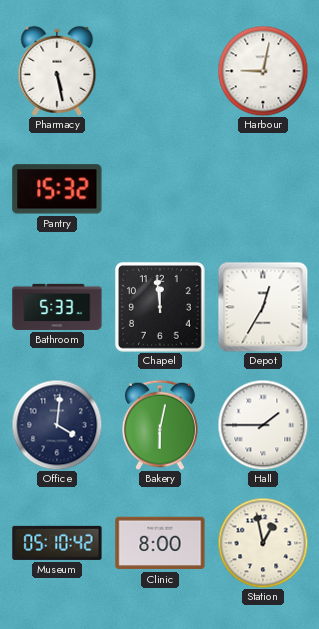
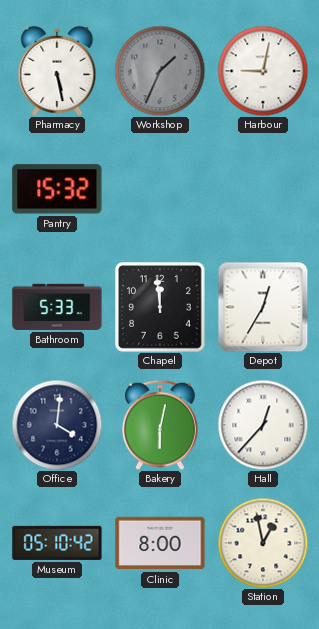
Workshop: none -> 1:34 (160, 71)
Hall: 1:45 -> 12:37 (263, 425)
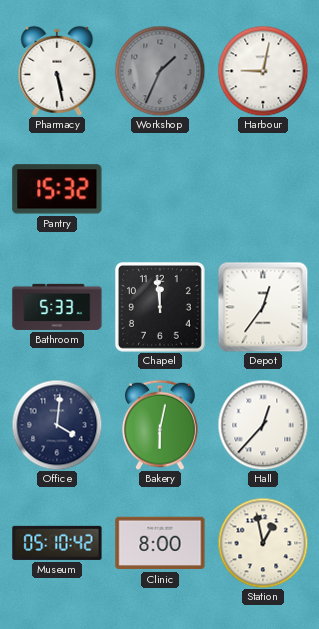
Depot: 12:35 -> 12:36 (263, 307)
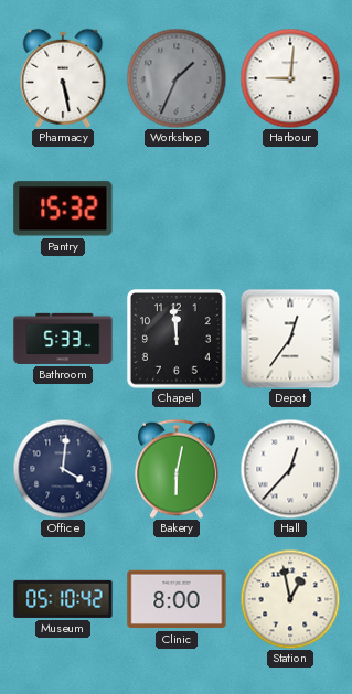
Harbour: 9:02 -> 9:01 (290, 78)
